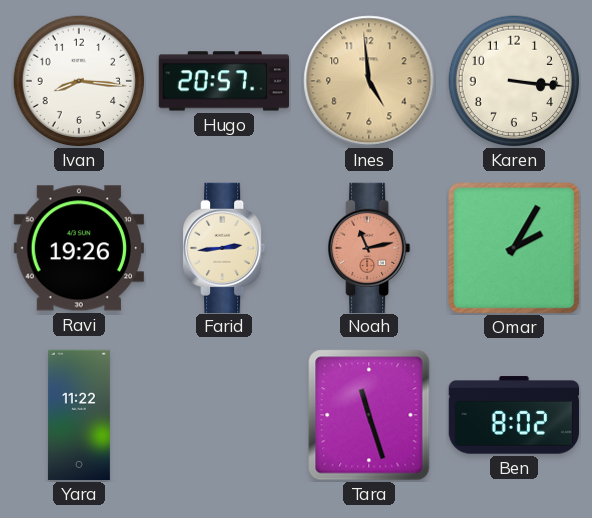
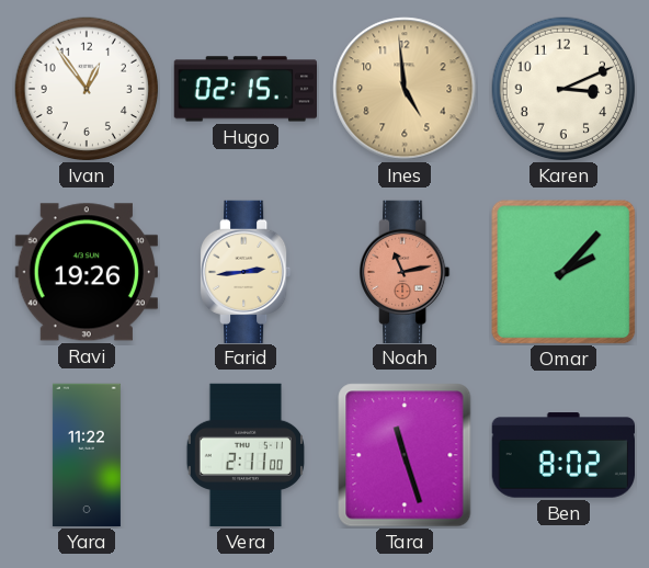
Ivan: 8:16 -> 12:54 (87, 89)
Hugo: 20:57 -> 02:15 (244, 89)
Karen: 3:16 -> 3:11 (563, 89)
Omar: 2:05 -> 2:07 (563, 272)
Vera: none -> 2:11 (244, 455)
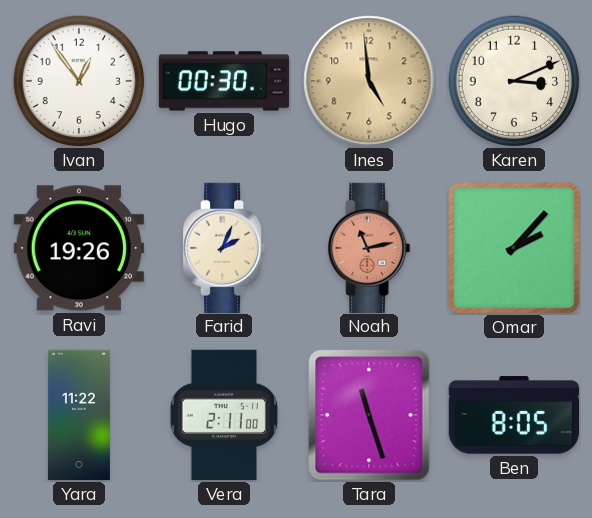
Hugo: 02:15 -> 00:30 (223, 81)
Farid: 2:44 -> 2:04 (225, 247)
Ben: 8:02 -> 8:05 (513, 415)
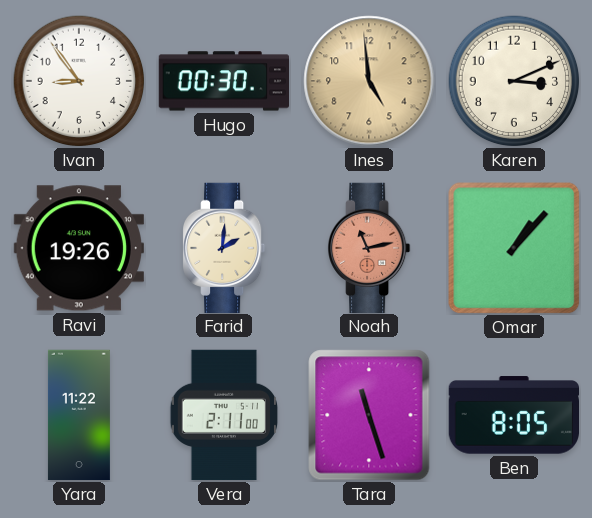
Ivan: 12:54 -> 8:54 (79, 81)
Farid: 2:04 -> 2:01 (225, 247)
Omar: 2:07 -> 1:07 (514, 248)
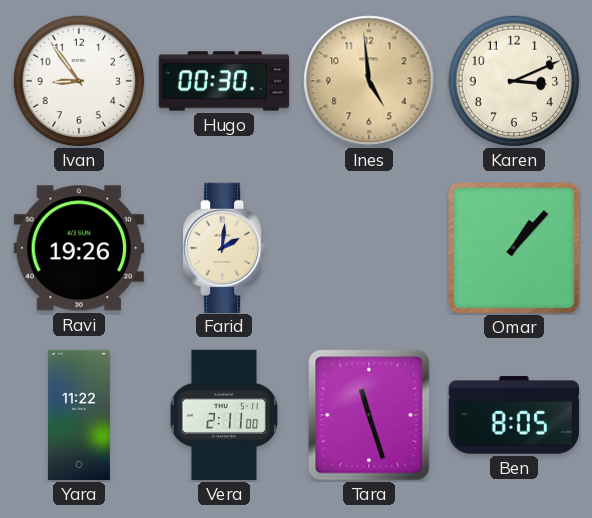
Noah: 11:13 -> none (370, 247)
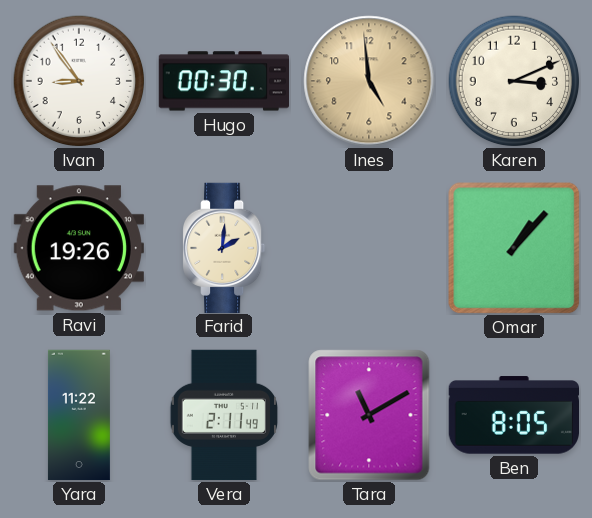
Vera: 2:11:00 -> 2:11:49 (223, 415)
Tara: 11:27 -> 11:10 (369, 415)
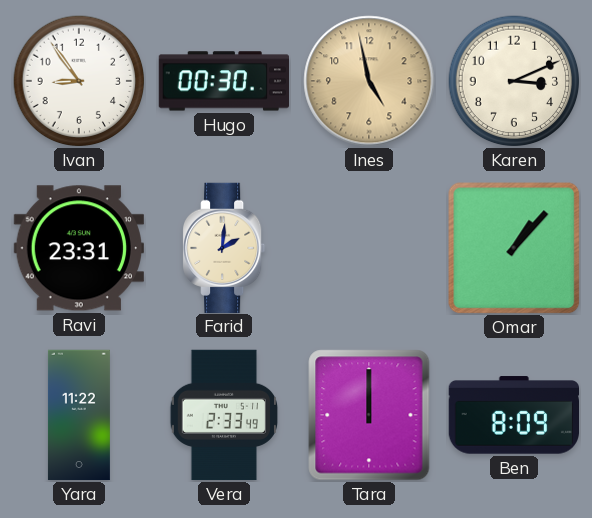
Ines: 4:59 -> 4:58 (369, 81)
Ravi: 19:26 -> 23:31 (79, 248)
Vera: 2:11 -> 2:33 (223, 415)
Tara: 11:10 -> 12:00 (369, 415)
Ben: 8:05 -> 8:09 (513, 415)
